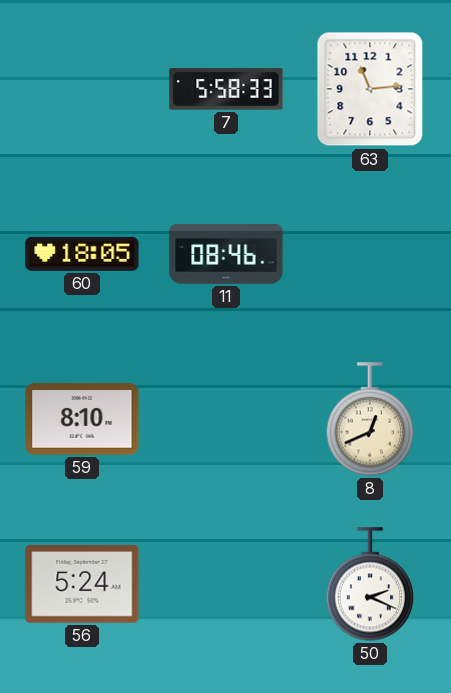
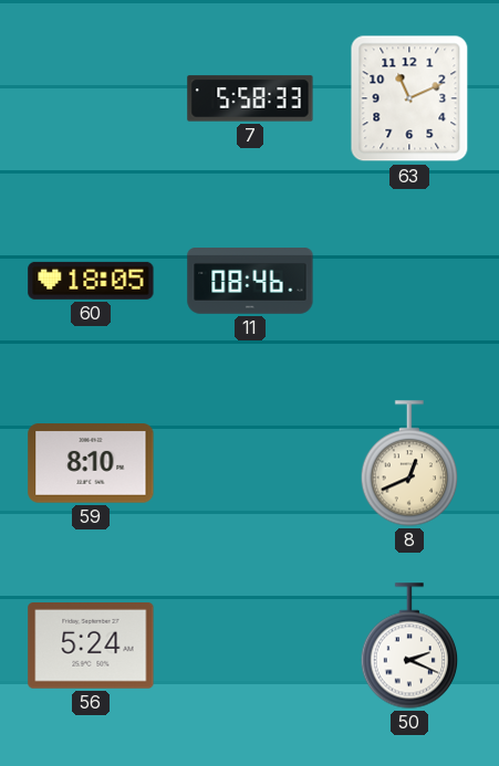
63: 11:14 -> 11:11 (409, 98)
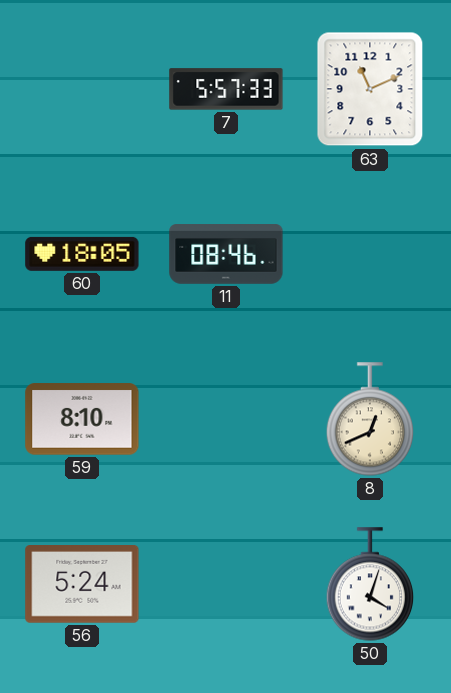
7: 5:58 -> 5:57 (226, 89)
50: 2:19 -> 4:03 (370, 584)
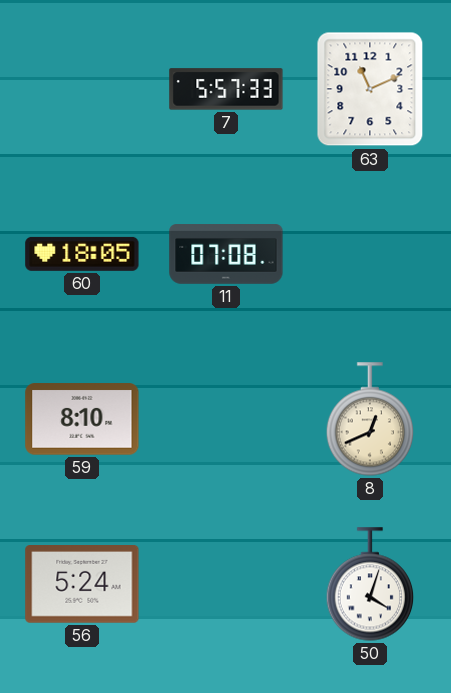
11: 08:46 -> 07:08 (226, 254)
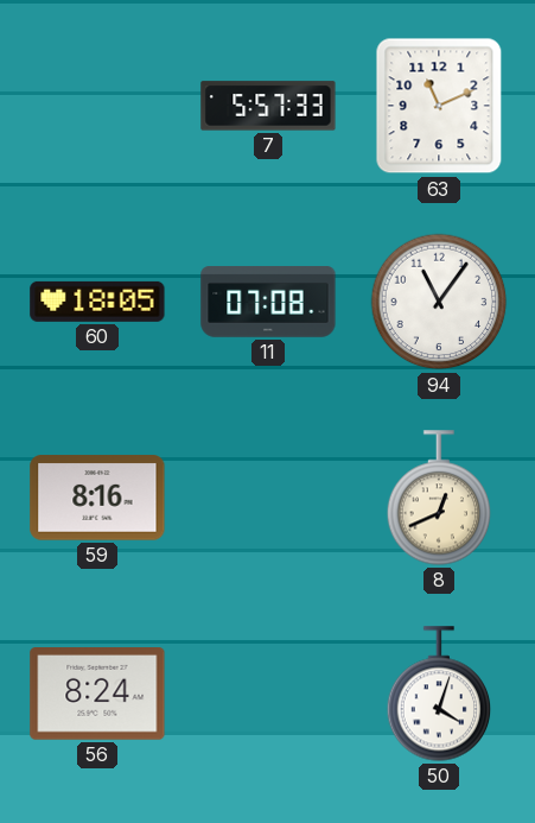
94: none -> 11:06 (439, 302)
59: 8:10 -> 8:16 (97, 498)
56: 5:24 -> 8:24 (97, 695)
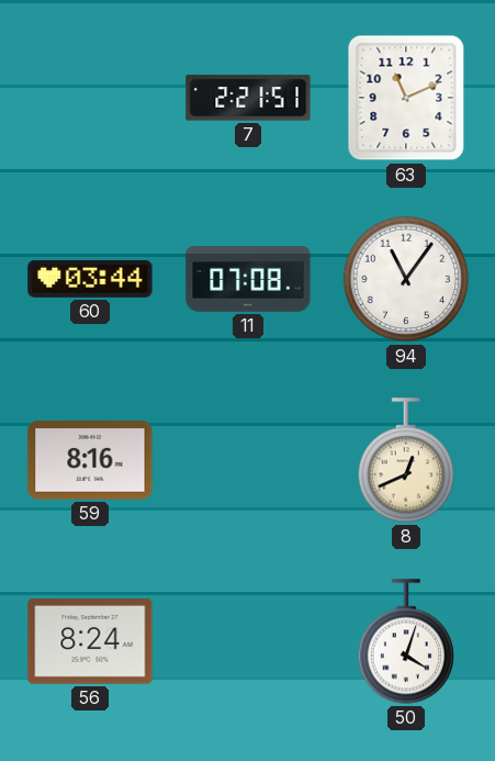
7: 5:57 -> 2:21 (248, 98)
60: 18:05 -> 03:44 (90, 279)
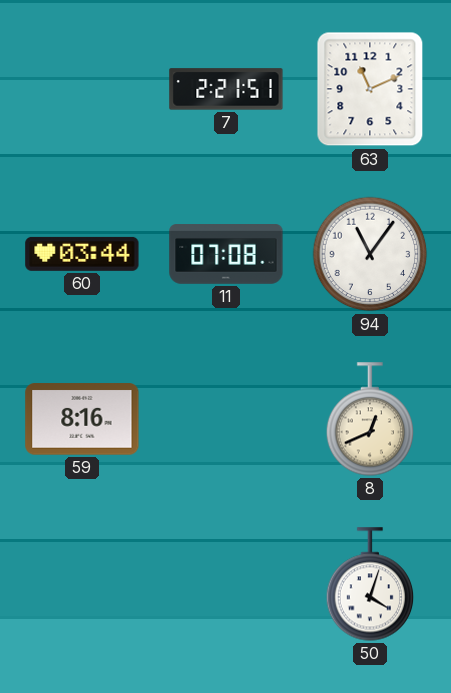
56: 8:24 -> none (90, 642)
